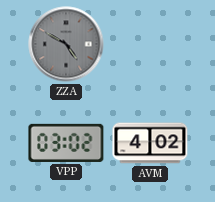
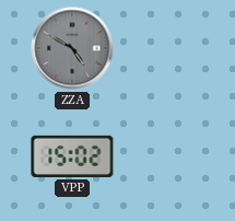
VPP: 03:02 -> 15:02 (72, 156)
AVM: 4:02 -> none (150, 143)
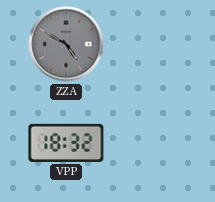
VPP: 15:02 -> 18:32 (66, 143)
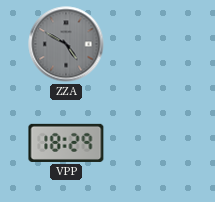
VPP: 18:32 -> 18:29 (66, 143)
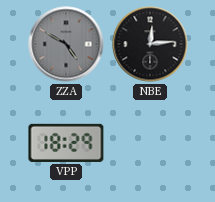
NBE: none -> 12:14 (150, 44)
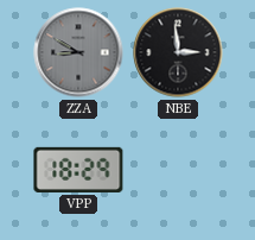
ZZA: 4:50 -> 8:50 (78, 52)
NBE: 12:14 -> 2:59 (178, 52)
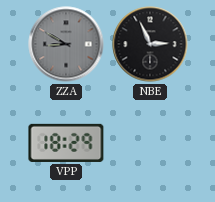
NBE: 2:59 -> 2:56 (150, 44)
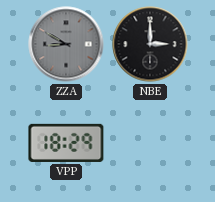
NBE: 2:56 -> 3:00 (150, 44)
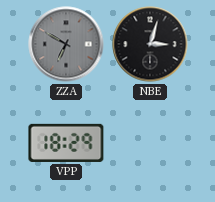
ZZA: 8:50 -> 6:50 (66, 44)
NBE: 3:00 -> 3:03 (150, 44)
